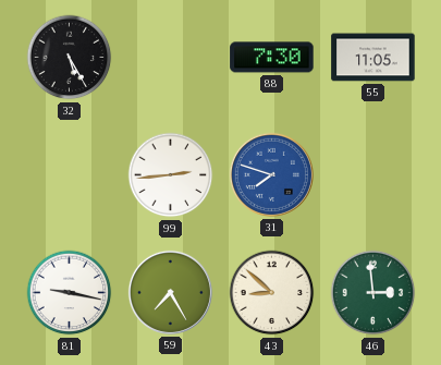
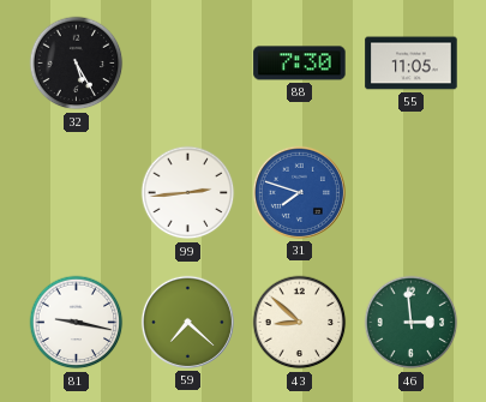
59: 7:25 -> 7:22 (187, 322)
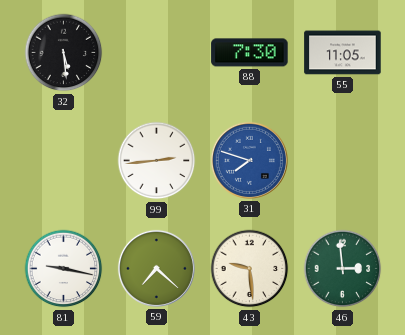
32: 5:25 -> 5:29 (64, 53)
43: 8:52 -> 9:29 (250, 269)
